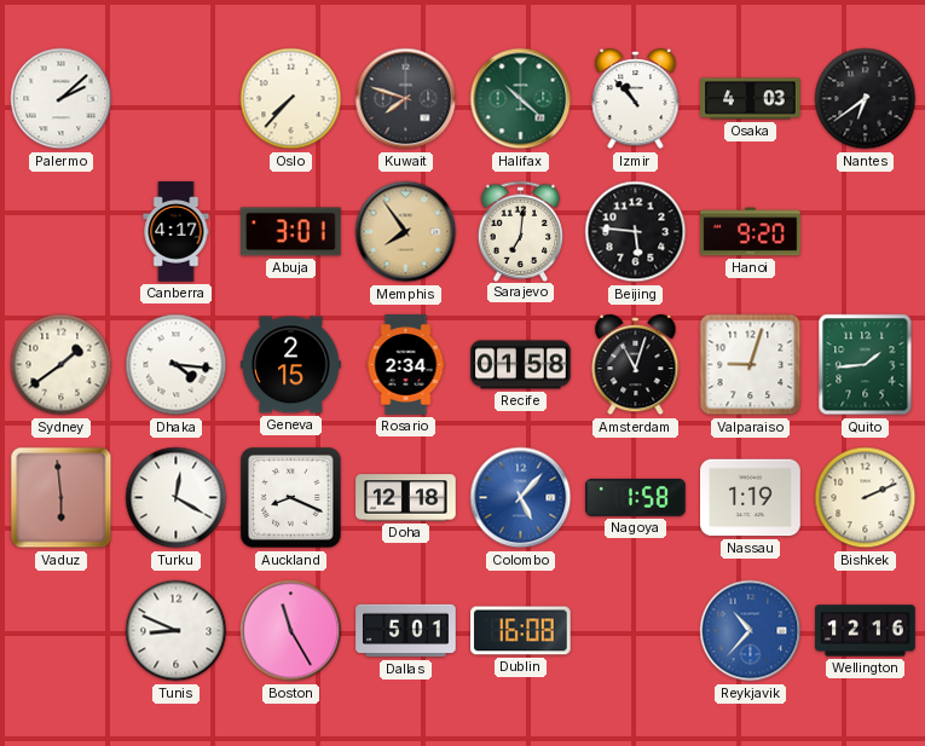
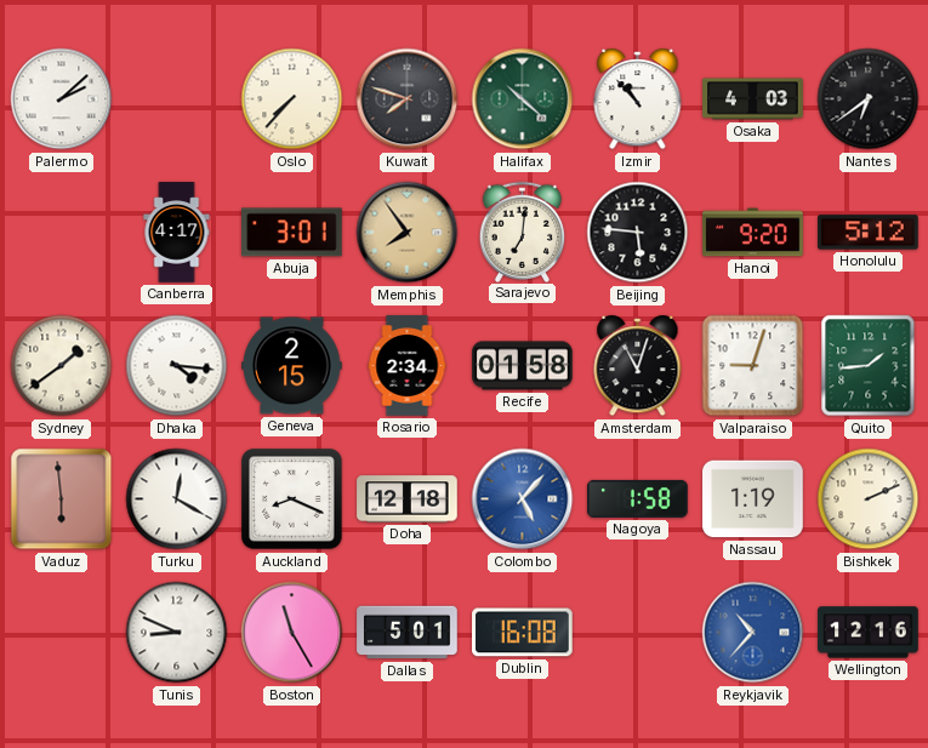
Honolulu: none -> 5:12 (869, 233)
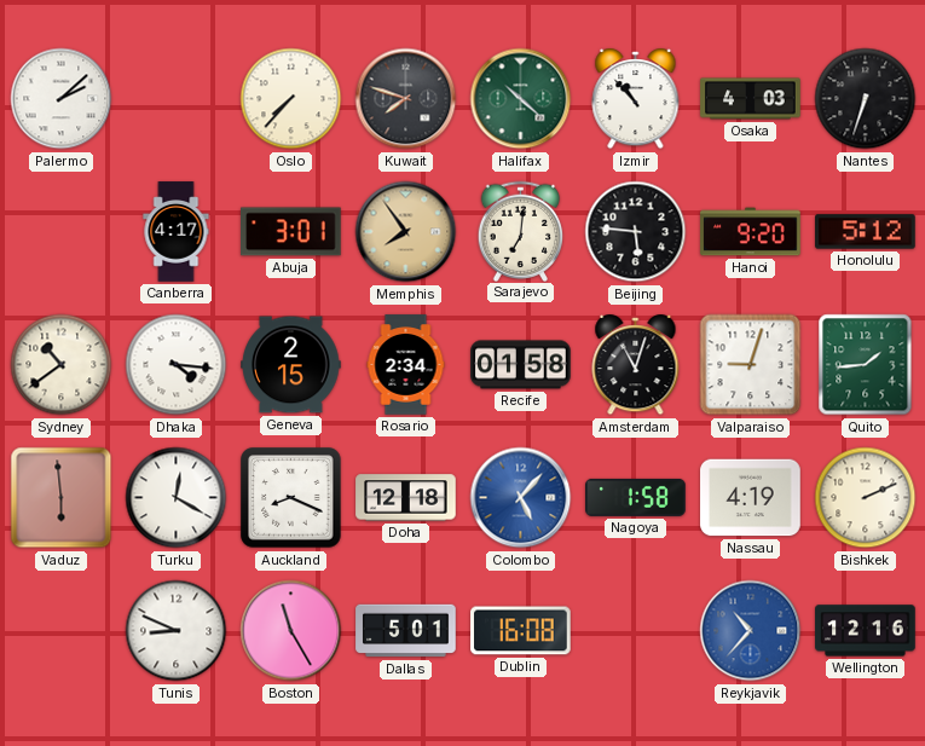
Nantes: 6:39 -> 6:33 (866, 99)
Sydney: 1:39 -> 10:39 (62, 365)
Nassau: 1:19 -> 4:19 (751, 498)
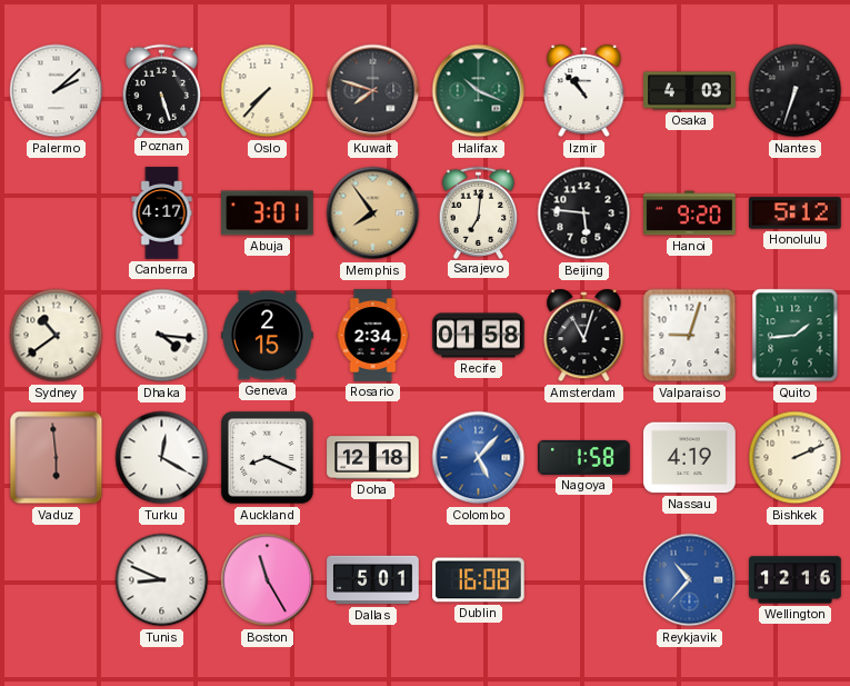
Poznan: none -> 5:27 (162, 90)
Halifax: 10:22 -> 10:19 (479, 91)
